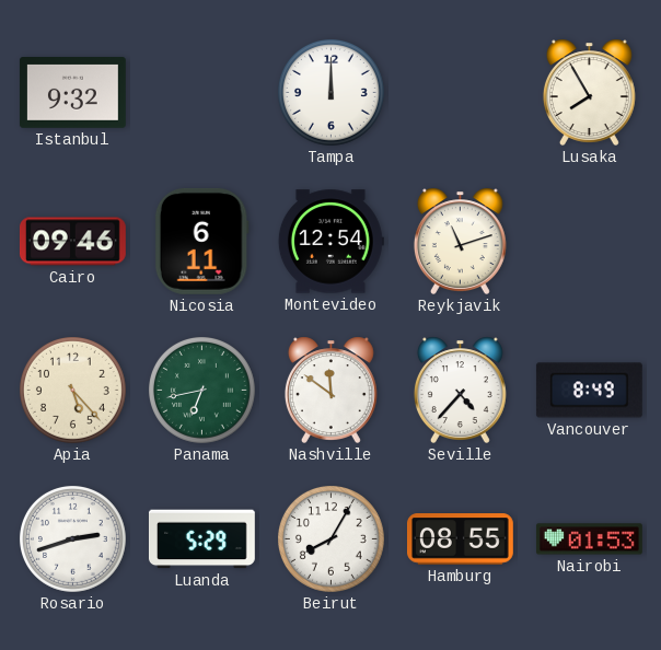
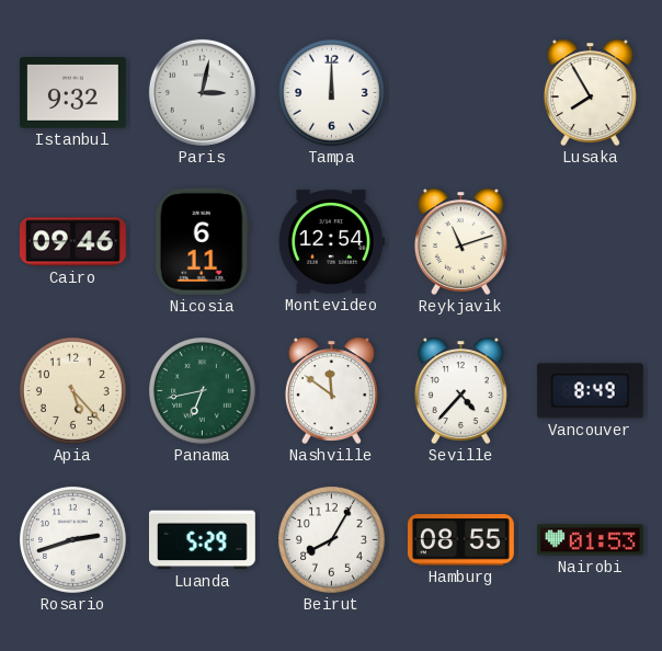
Paris: none -> 3:02 (202, 92)
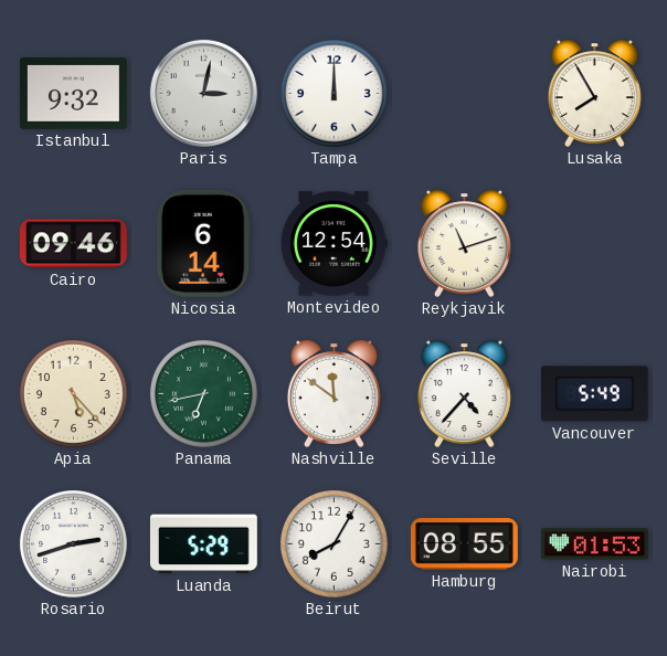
Nicosia: 6:11 -> 6:14 (203, 243)
Vancouver: 8:49 -> 5:49 (594, 394)
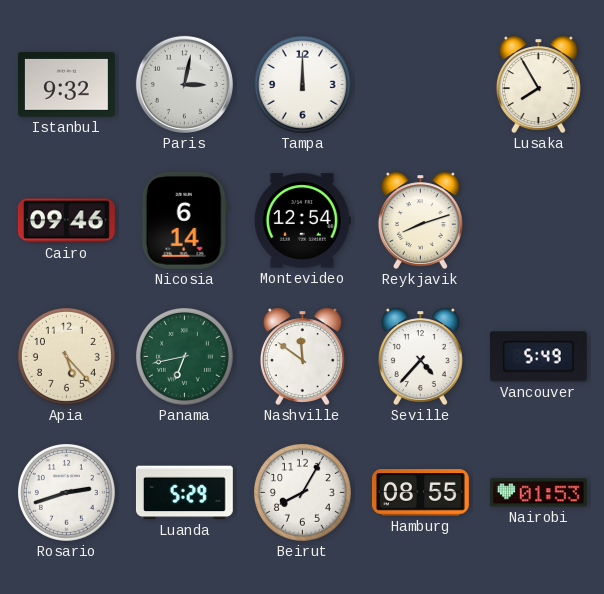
Reykjavik: 11:12 -> 8:12 (420, 220)
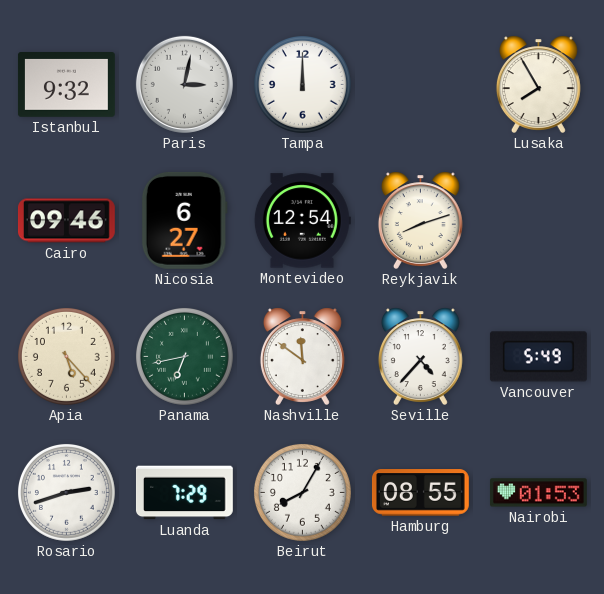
Nicosia: 6:14 -> 6:27 (184, 220)
Luanda: 5:29 -> 7:29 (184, 493)
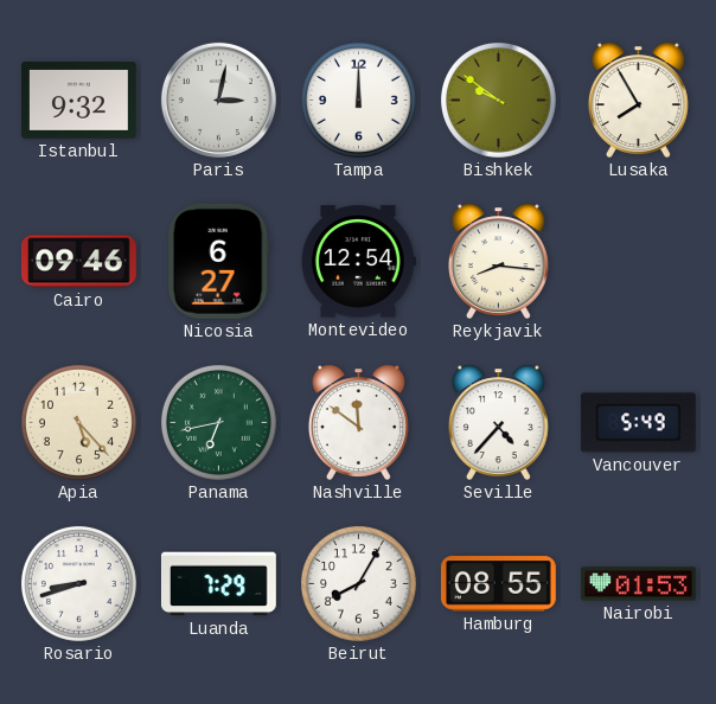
Bishkek: none -> 9:51 (498, 100)
Reykjavik: 8:12 -> 8:16 (498, 261)
Rosario: 2:42 -> 8:42 (78, 583)
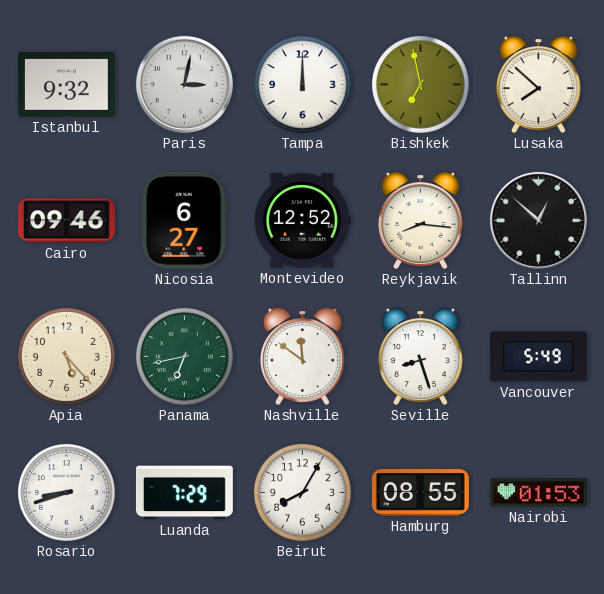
Bishkek: 9:51 -> 6:58 (420, 84)
Lusaka: 7:55 -> 7:52 (538, 84)
Montevideo: 12:54 -> 12:52 (302, 221)
Tallinn: none -> 12:52 (538, 220)
Seville: 4:37 -> 8:27 (420, 356)
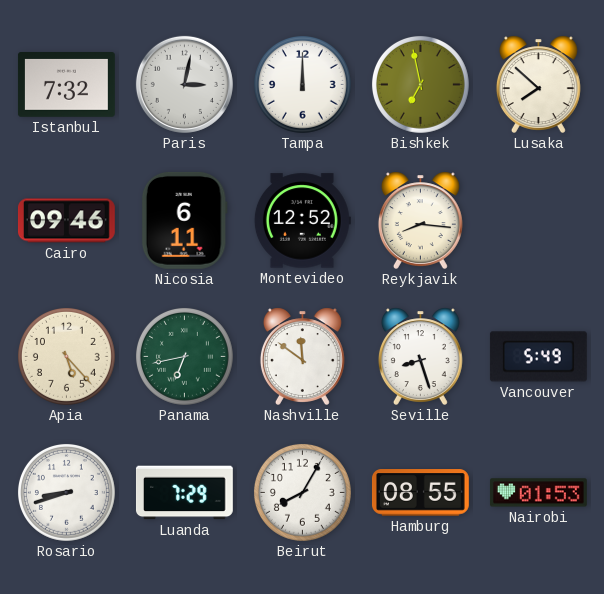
Istanbul: 9:32 -> 7:32 (66, 85)
Nicosia: 6:27 -> 6:11 (184, 220)
Tallinn: 12:52 -> none (538, 220)
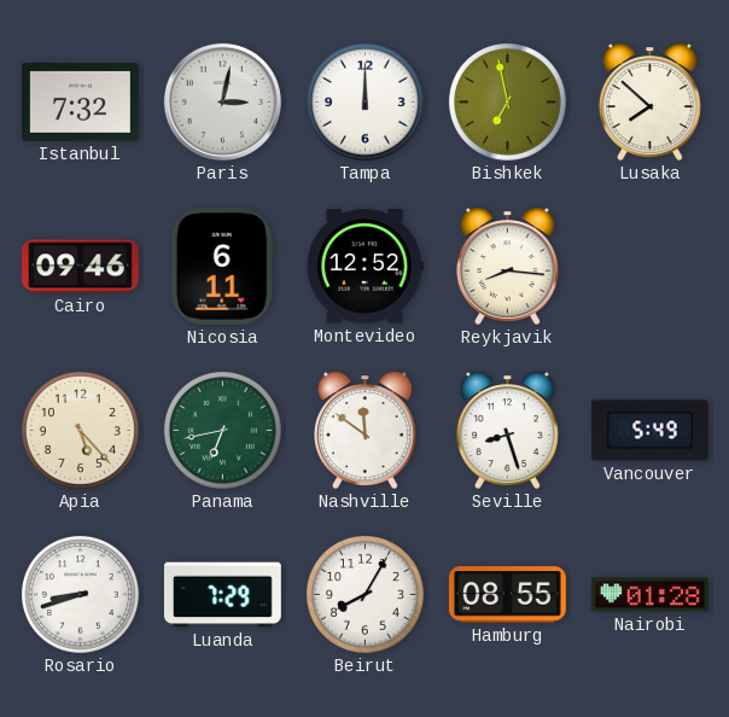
Nairobi: 01:53 -> 01:28 (649, 595)
